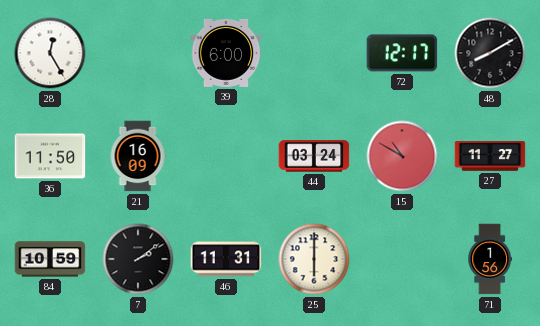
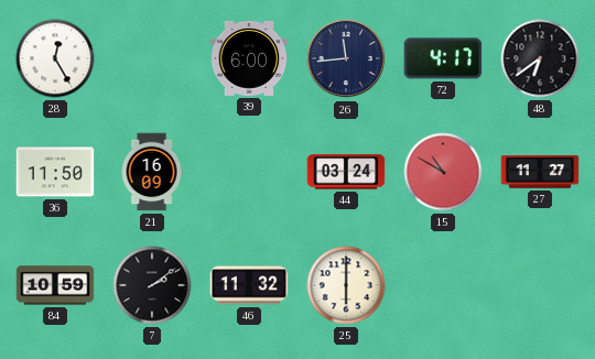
26: none -> 11:44 (346, 58)
72: 12:17 -> 4:17 (443, 58)
48: 8:10 -> 6:39 (540, 58)
46: 11:31 -> 11:32 (249, 285)
71: 1:56 -> none (489, 259)
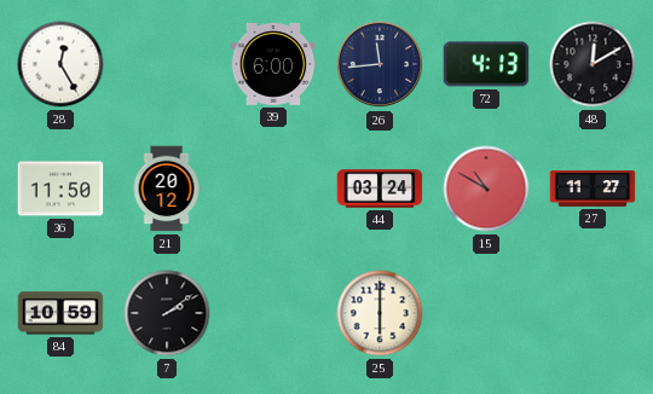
72: 4:17 -> 4:13 (486, 64)
48: 6:39 -> 12:10 (593, 64)
21: 16:09 -> 20:12 (167, 189)
46: 11:32 -> none (249, 285)
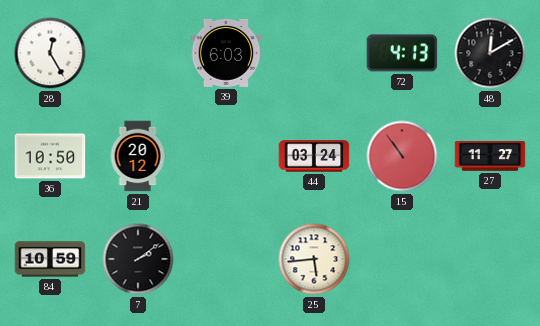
39: 6:00 -> 6:03 (226, 53)
26: 11:44 -> none (380, 64)
36: 11:50 -> 10:50 (50, 156)
15: 10:50 -> 10:54 (402, 156)
25: 6:00 -> 5:44 (314, 259)
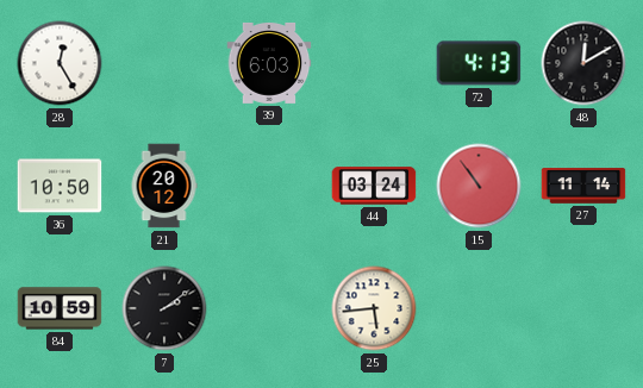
27: 11:27 -> 11:14 (583, 186)
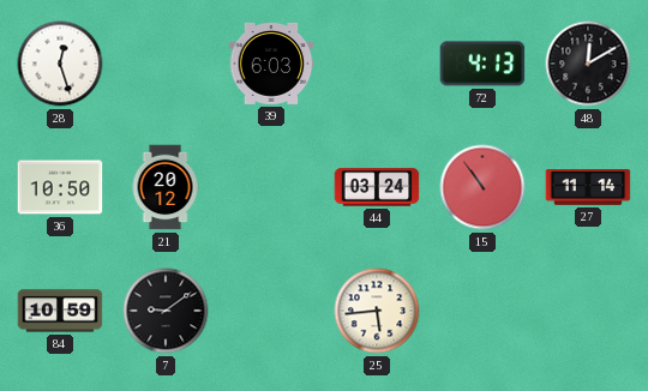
28: 12:25 -> 12:27 (60, 64)
7: 2:09 -> 9:09 (166, 311)
